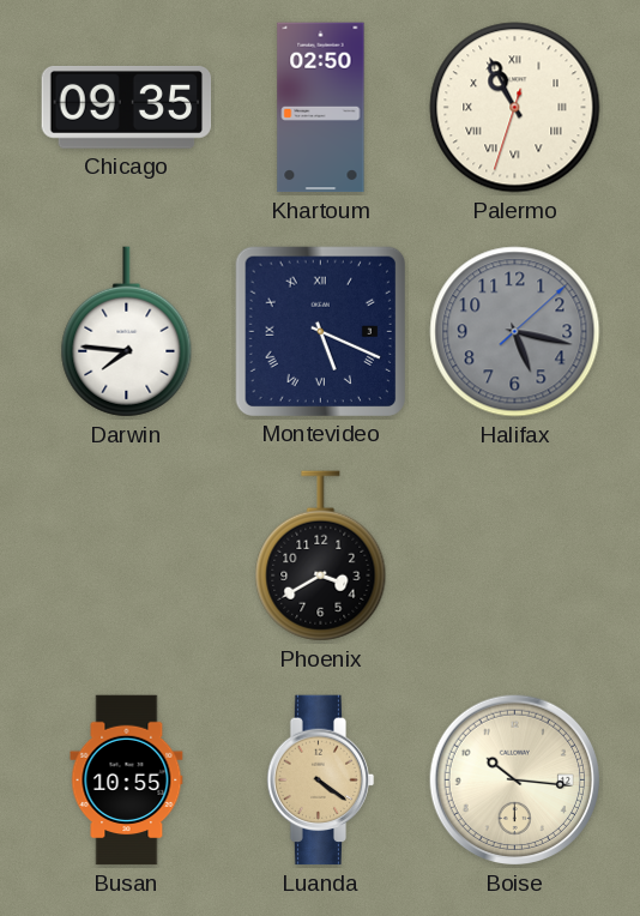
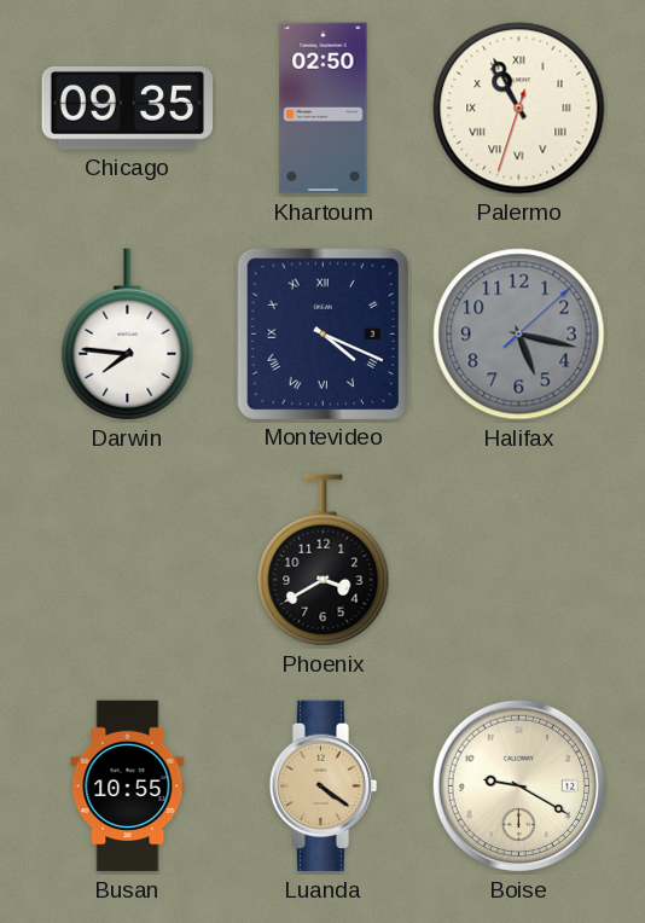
Montevideo: 5:19 -> 4:19 (322, 333)
Boise: 10:16 -> 9:20 (519, 786)
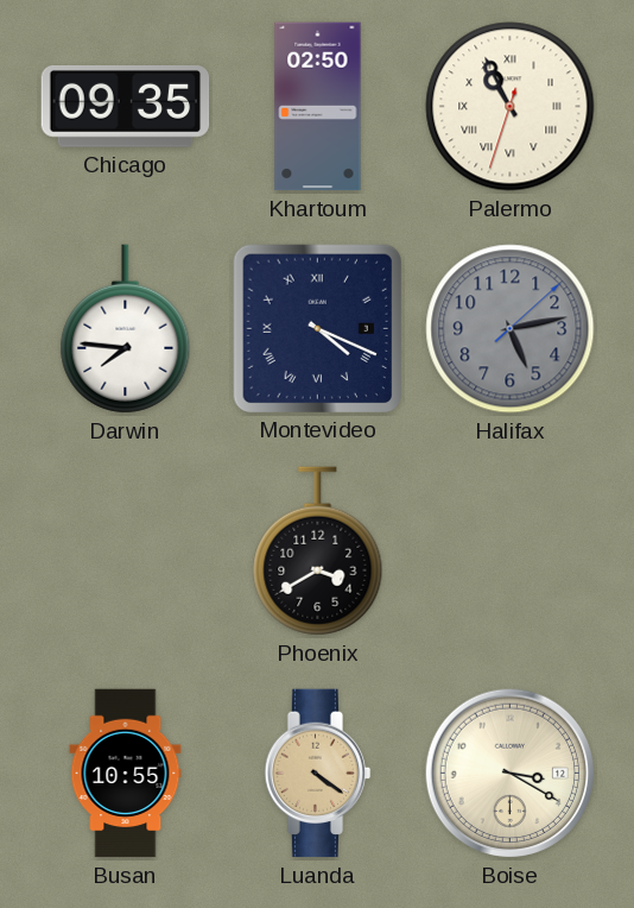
Halifax: 5:17 -> 5:13 (511, 329)
Boise: 9:20 -> 3:20 (511, 774)
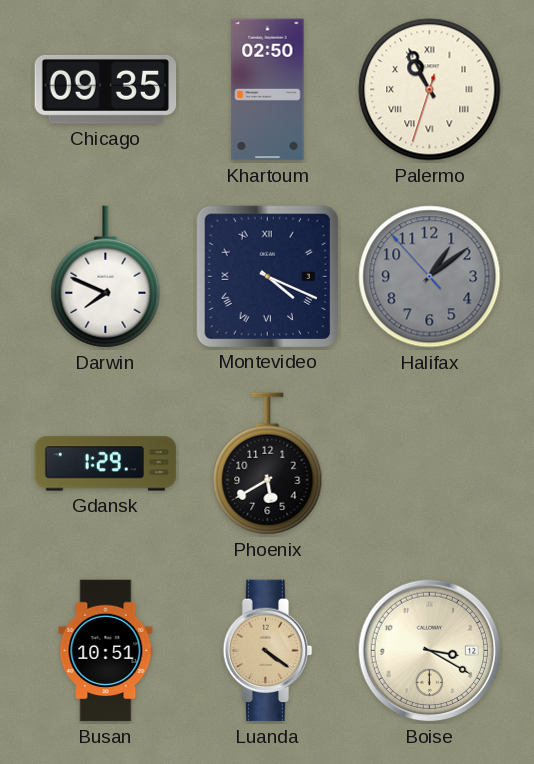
Darwin: 7:46 -> 7:49 (106, 277)
Halifax: 5:13 -> 1:08 (430, 277)
Gdansk: none -> 1:29 (106, 464)
Phoenix: 3:40 -> 5:40 (268, 464)
Busan: 10:55 -> 10:51 (106, 651)
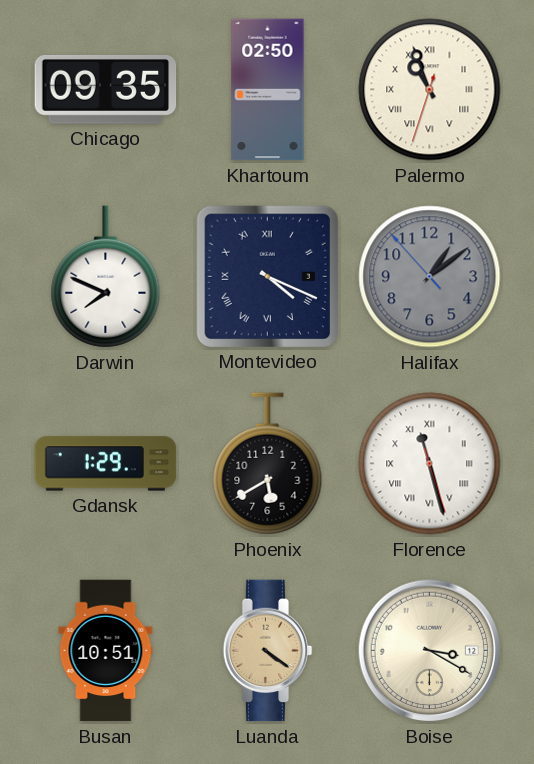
Palermo: 10:55 -> 10:56 (430, 90)
Florence: none -> 11:27 (430, 464)
